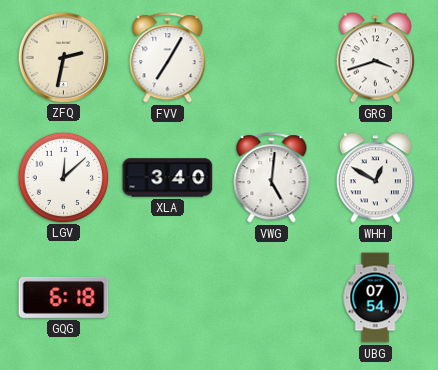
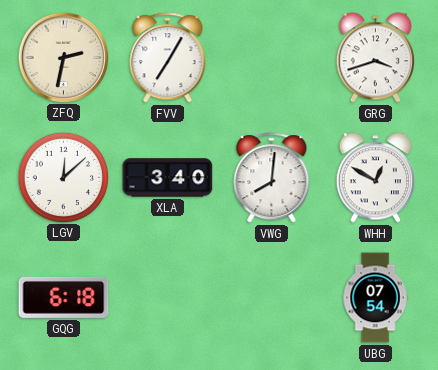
VWG: 5:01 -> 8:01 (272, 178)
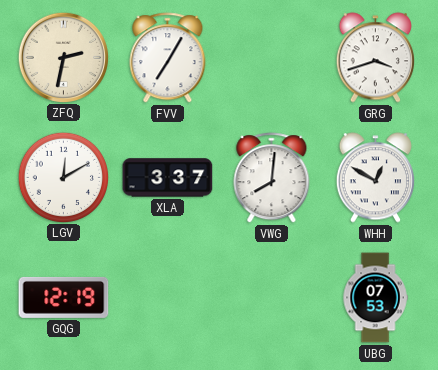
LGV: 12:08 -> 12:10 (63, 177)
XLA: 3:40 -> 3:37 (168, 178)
GQG: 6:18 -> 12:19 (64, 297)
UBG: 07:54 -> 07:53 (375, 298)
